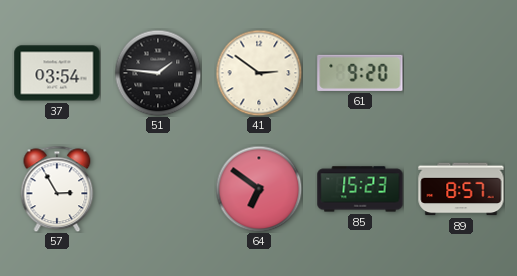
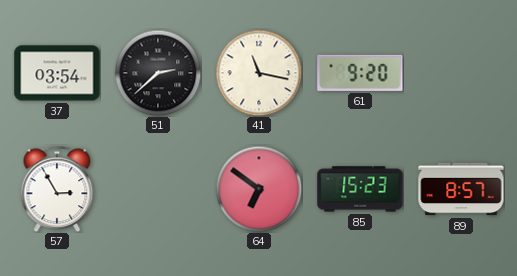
51: 1:46 -> 2:38 (158, 73)
41: 2:51 -> 11:17 (259, 73)
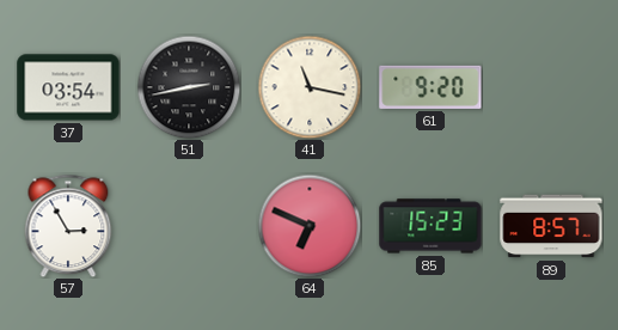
51: 2:38 -> 2:43 (189, 87)
64: 6:51 -> 6:49 (310, 226)
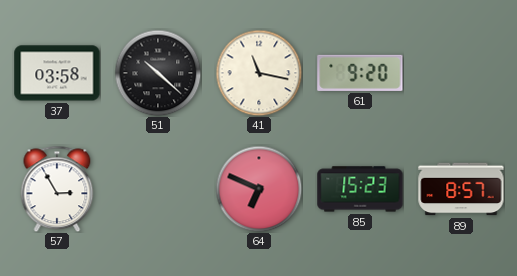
37: 03:54 -> 03:58 (57, 73)
51: 2:43 -> 10:22 (158, 73)
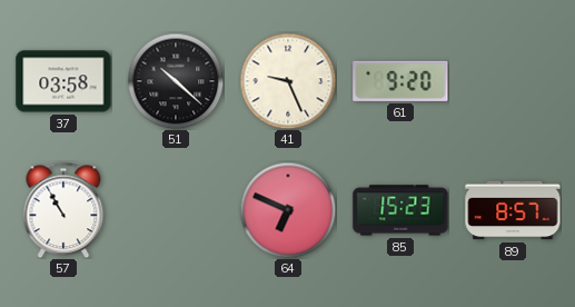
41: 11:17 -> 9:26 (288, 81)
57: 2:55 -> 10:55 (63, 210)
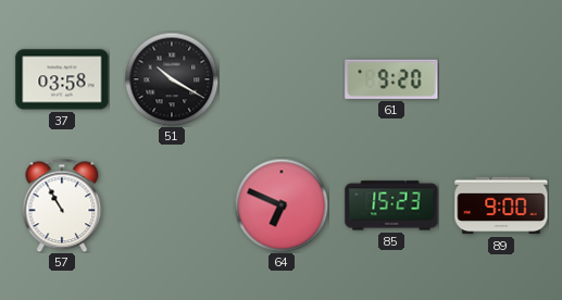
51: 10:22 -> 10:20 (172, 79)
41: 9:26 -> none (288, 81)
89: 8:57 -> 9:00 (501, 205)
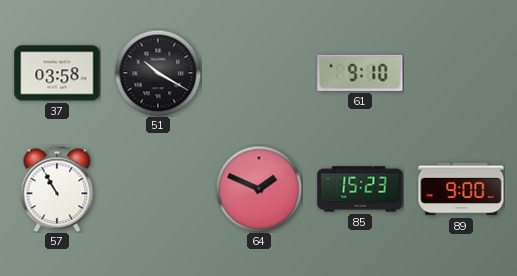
61: 9:20 -> 9:10 (360, 73)
64: 6:49 -> 1:49 (259, 189)
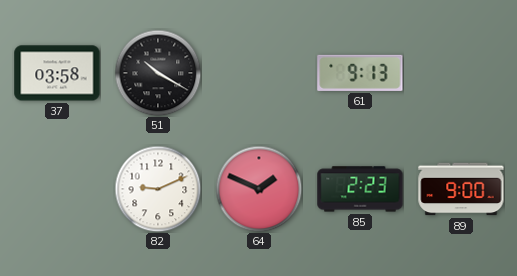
61: 9:10 -> 9:13 (360, 73)
57: 10:55 -> none (57, 189)
82: none -> 9:11 (158, 189)
85: 15:23 -> 2:23 (360, 189)
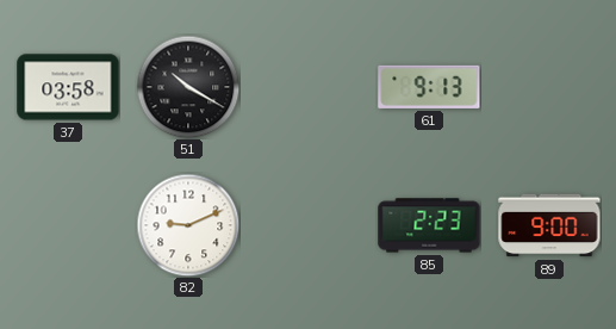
64: 1:49 -> none (259, 189)
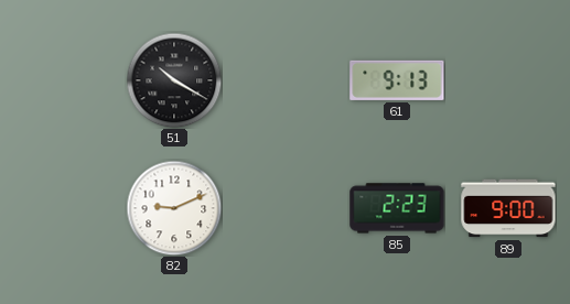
37: 03:58 -> none (68, 87)
